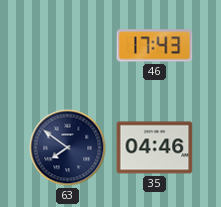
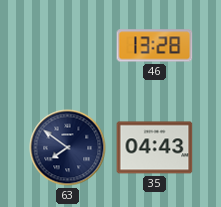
46: 17:43 -> 13:28 (155, 46)
35: 04:46 -> 04:43 (155, 148)
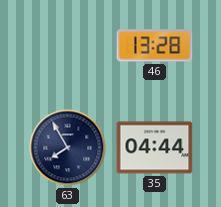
63: 7:51 -> 7:55 (68, 148)
35: 04:43 -> 04:44 (155, 148)
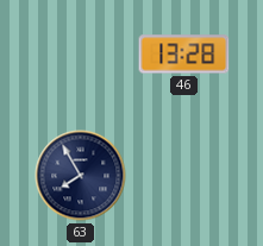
35: 04:44 -> none (155, 148)
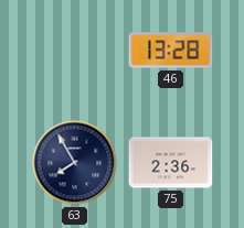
75: none -> 2:36 (171, 163)
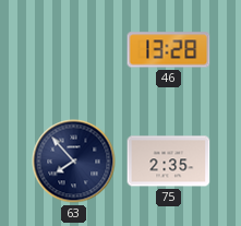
63: 7:55 -> 7:53 (74, 162)
75: 2:36 -> 2:35 (169, 162)
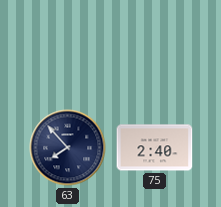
46: 13:28 -> none (169, 50)
75: 2:35 -> 2:40 (155, 148)
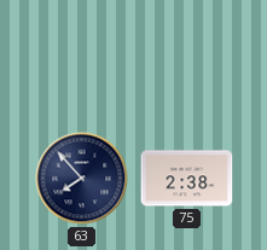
75: 2:40 -> 2:38 (187, 179)
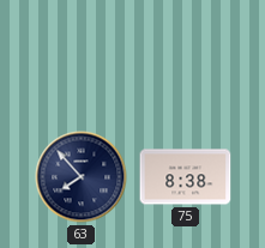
75: 2:38 -> 8:38 (186, 177)
